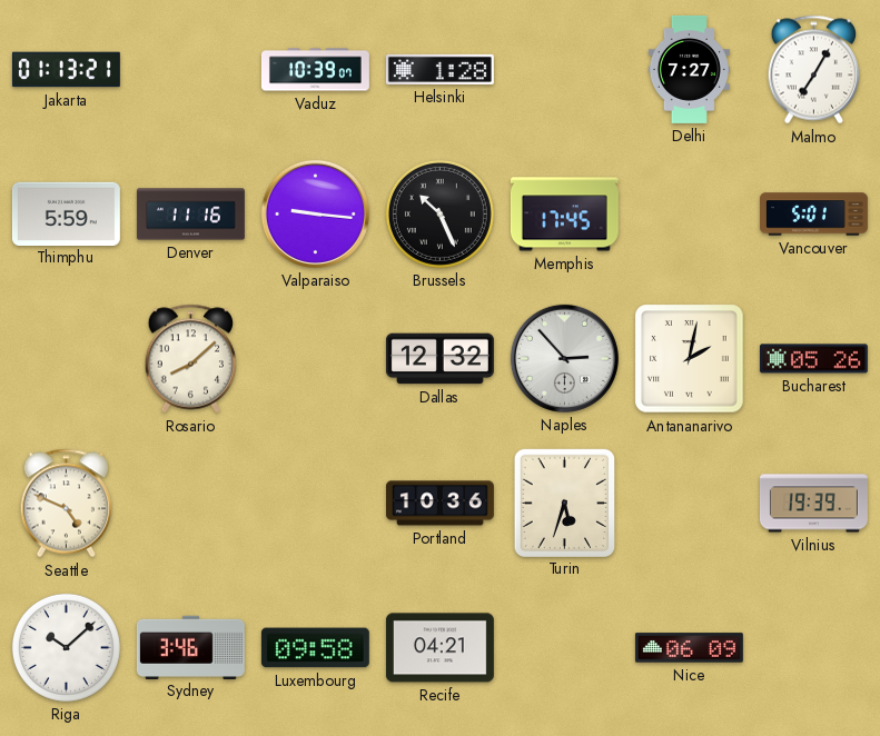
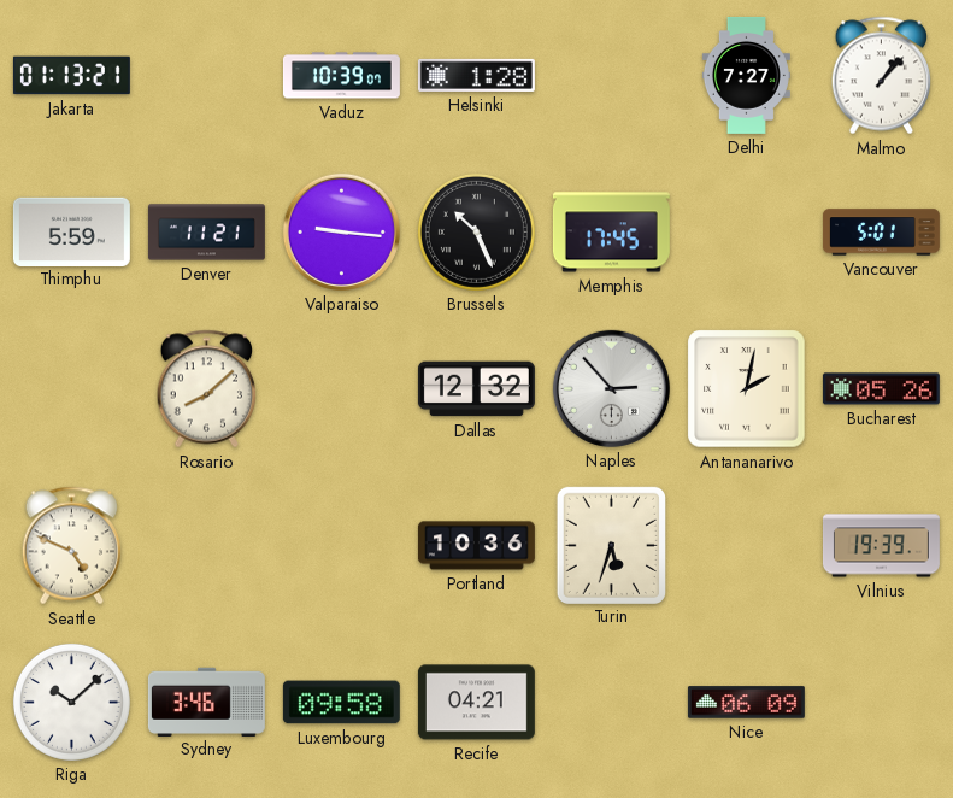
Malmo: 7:05 -> 1:07 (882, 76)
Denver: 11:16 -> 11:21 (206, 233)
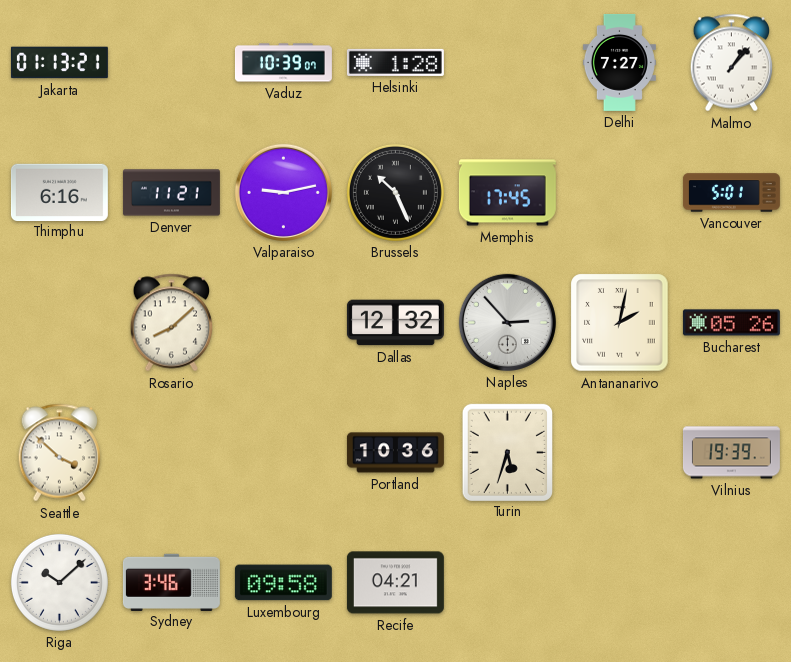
Thimphu: 5:59 -> 6:16 (59, 192)
Valparaiso: 9:16 -> 9:13 (283, 192)
Seattle: 4:49 -> 3:52 (60, 453)
Nice: 06:09 -> none (746, 703)
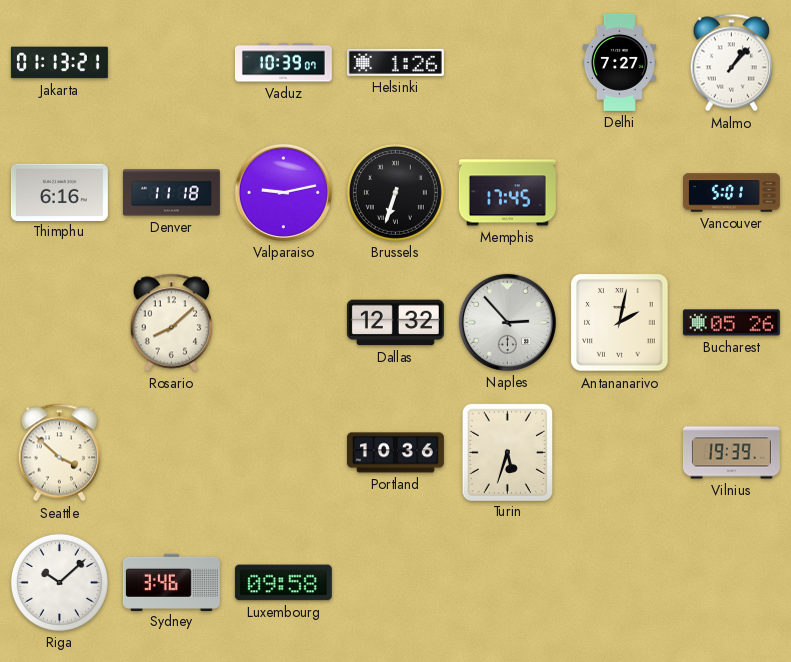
Helsinki: 1:28 -> 1:26 (395, 62)
Denver: 11:21 -> 11:18 (171, 193)
Brussels: 10:26 -> 6:33 (395, 192)
Recife: 04:21 -> none (395, 583)
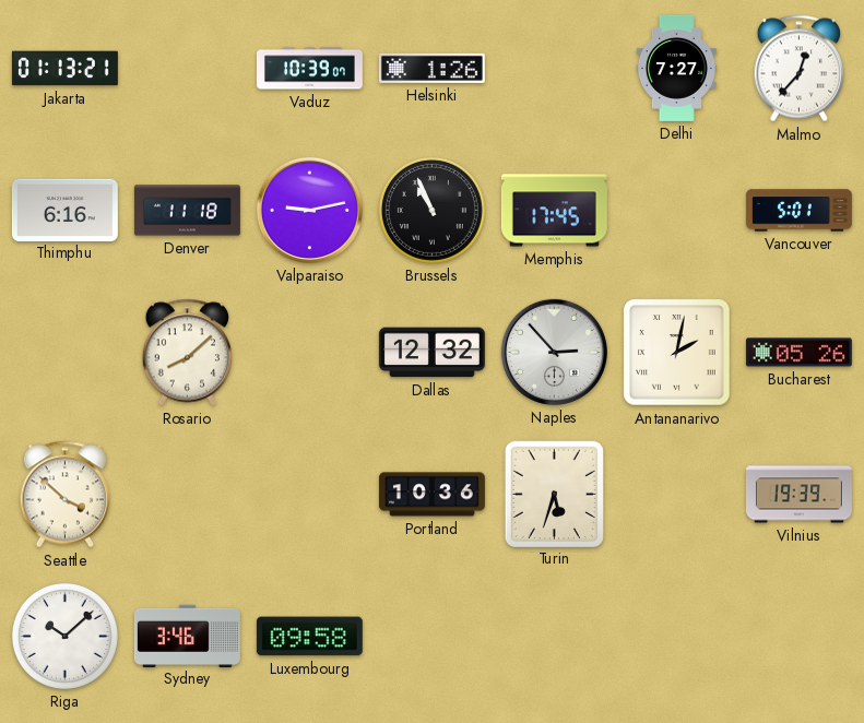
Malmo: 1:07 -> 12:37 (800, 69)
Brussels: 6:33 -> 10:56 (431, 210)
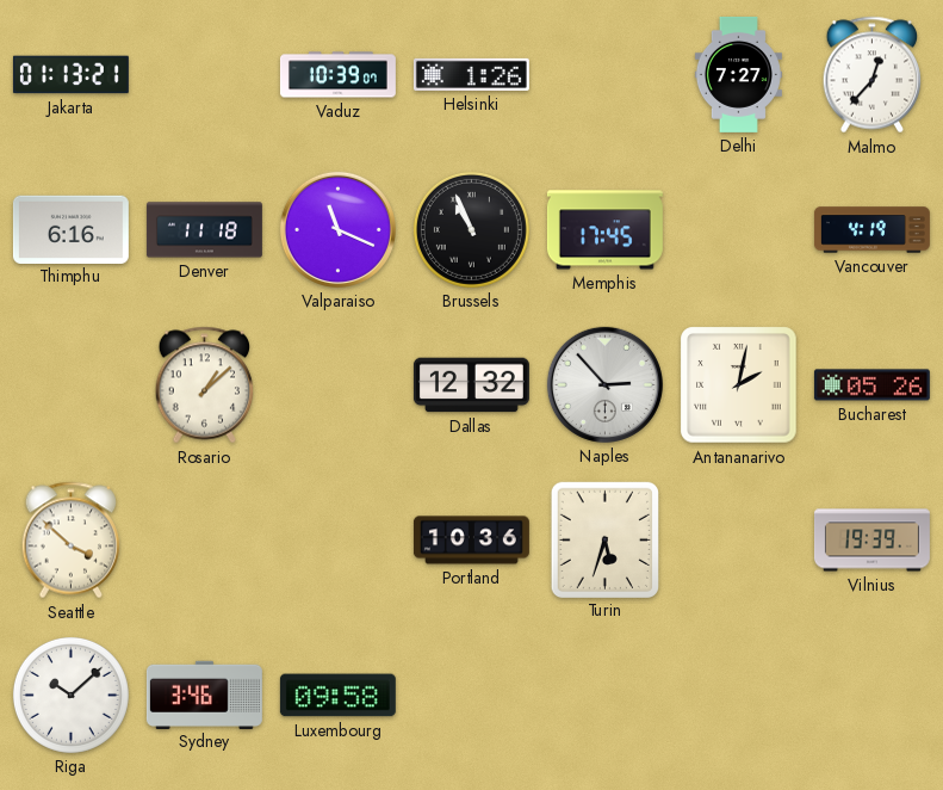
Valparaiso: 9:13 -> 11:19 (337, 229)
Vancouver: 5:01 -> 4:19 (871, 230)
Rosario: 8:08 -> 1:08 (205, 385)
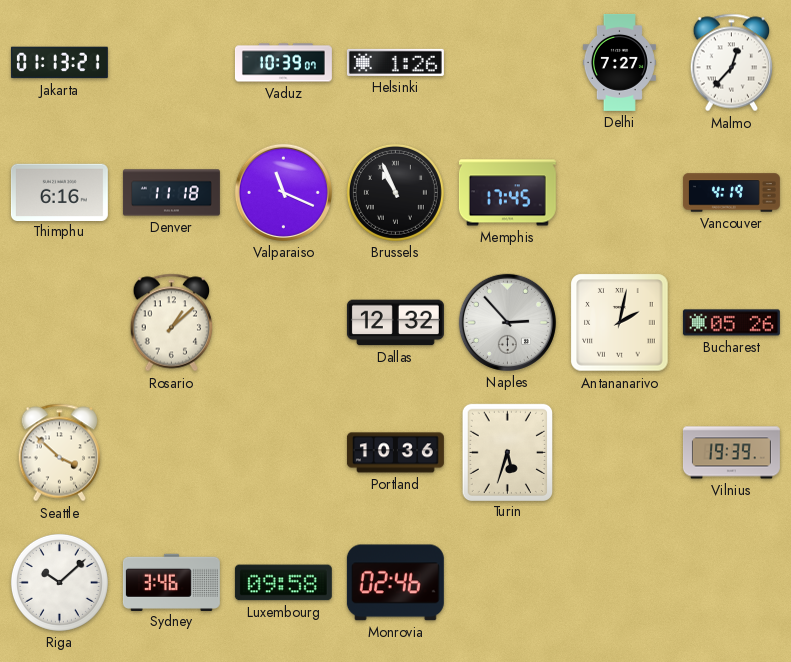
Monrovia: none -> 02:46 (395, 583)
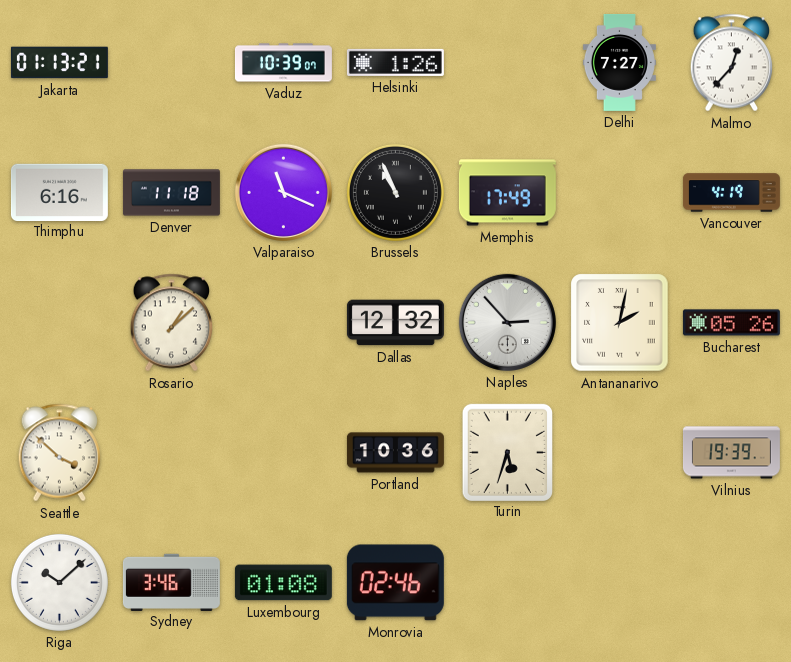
Memphis: 17:45 -> 17:49 (507, 193)
Luxembourg: 09:58 -> 01:08 (283, 583)
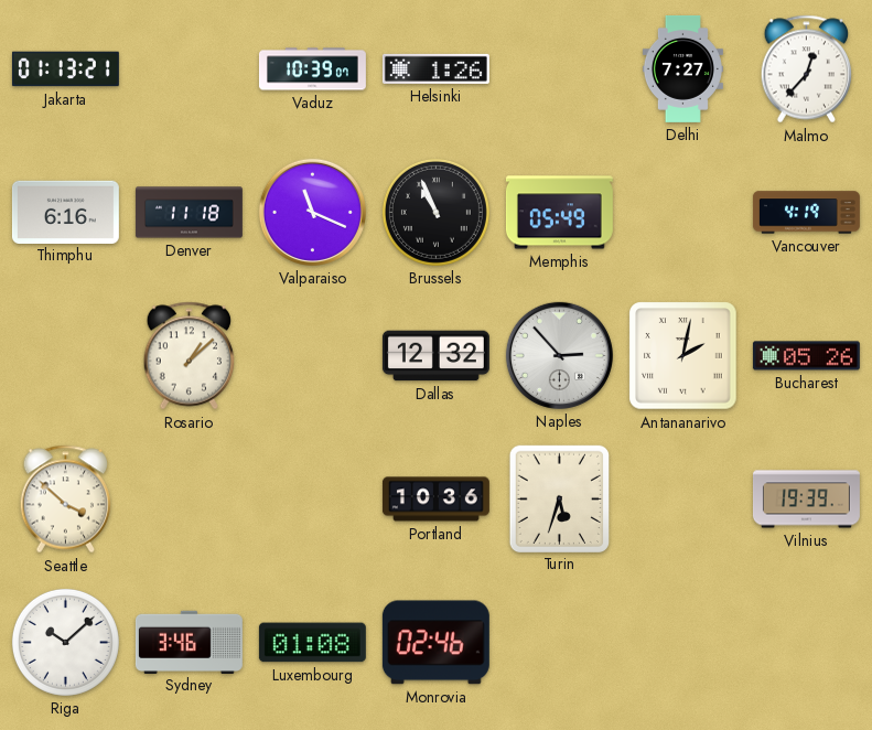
Memphis: 17:49 -> 05:49 (559, 213)
